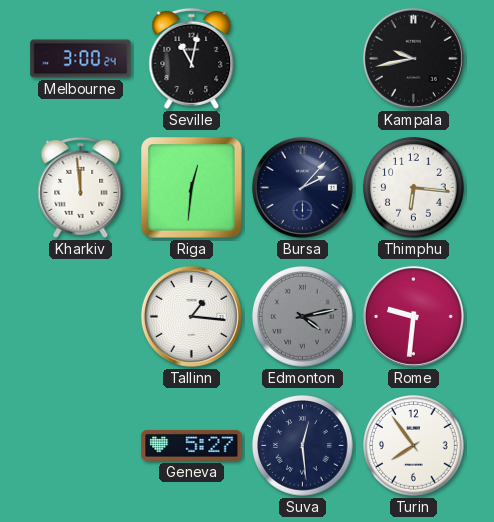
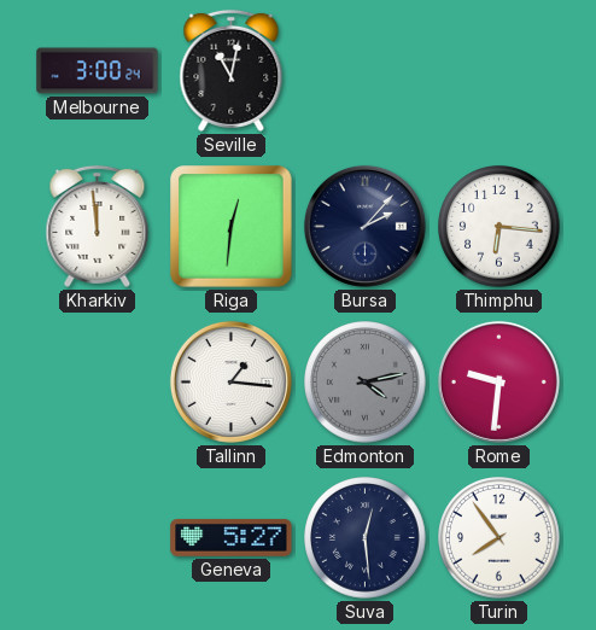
Kampala: 9:43 -> none (413, 58)
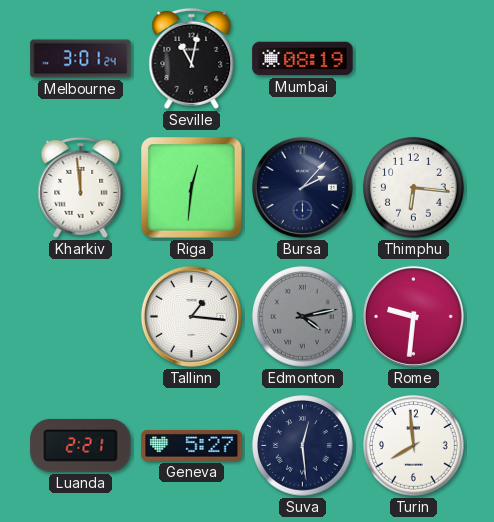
Melbourne: 3:00 -> 3:01 (81, 59)
Mumbai: none -> 08:19 (303, 59)
Luanda: none -> 2:21 (81, 445)
Turin: 7:54 -> 7:59 (414, 446)
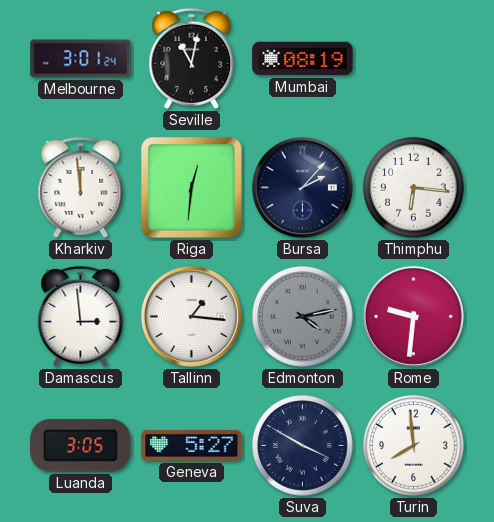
Damascus: none -> 2:59 (81, 316)
Luanda: 2:21 -> 3:05 (81, 445)
Suva: 12:29 -> 3:50 (303, 446)
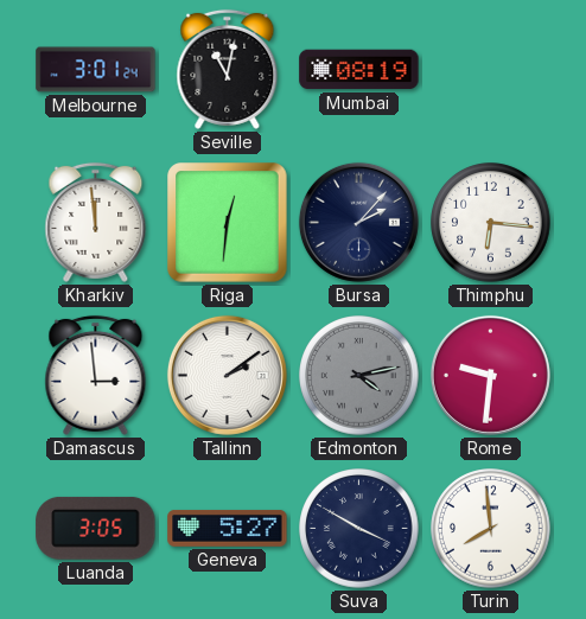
Tallinn: 1:16 -> 2:09 (227, 375)
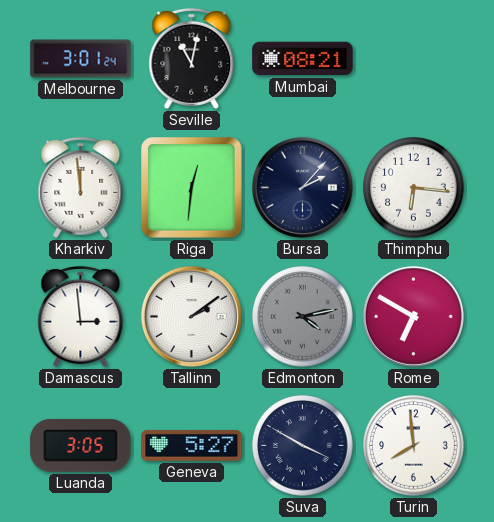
Mumbai: 08:19 -> 08:21 (303, 59)
Rome: 9:31 -> 6:50 (413, 316)
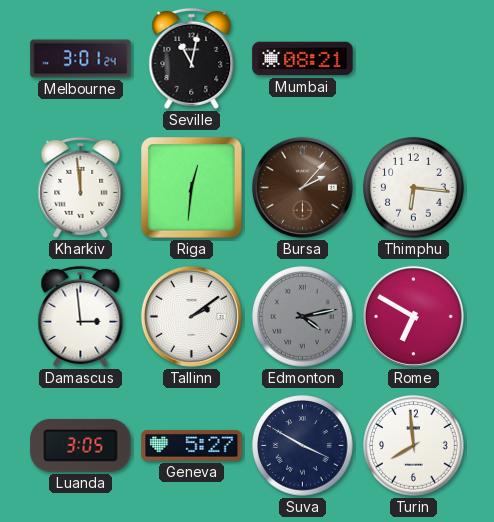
Bursa dial: navy -> brown (302, 187)
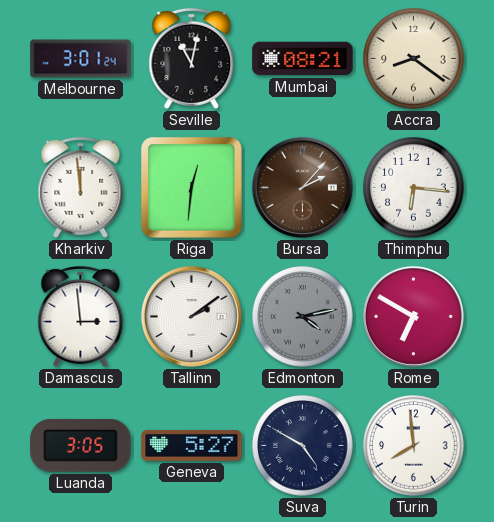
Accra: none -> 8:21 (414, 59)
Suva: 3:50 -> 4:50 (303, 446)
